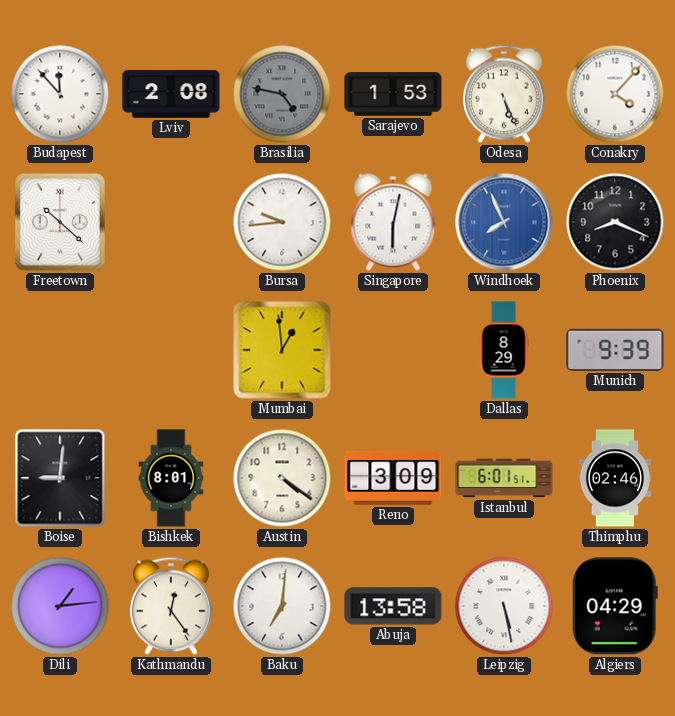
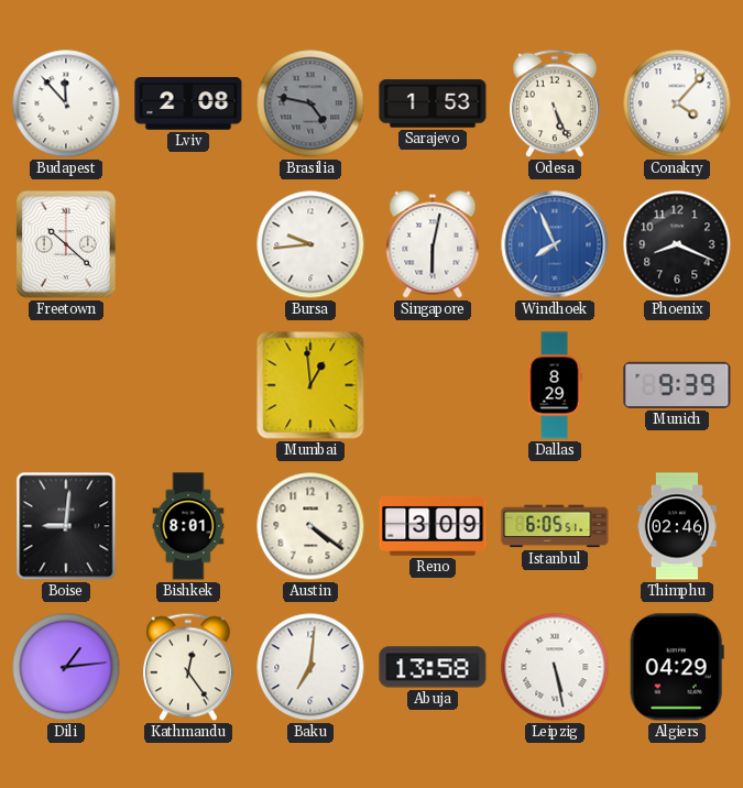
Istanbul: 6:01 -> 6:05 (555, 526)
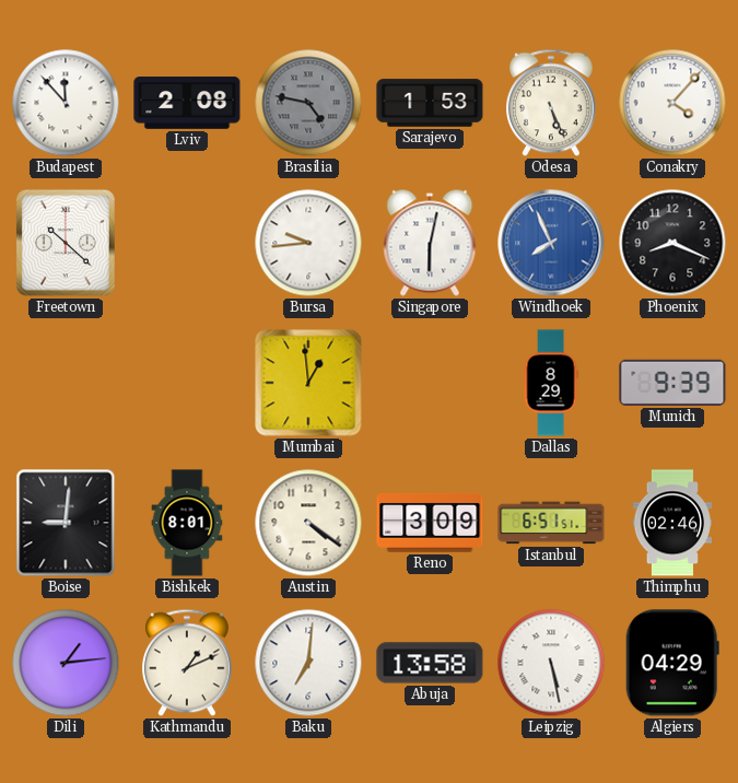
Istanbul: 6:05 -> 6:51 (551, 523)
Kathmandu: 12:24 -> 1:11 (188, 663)
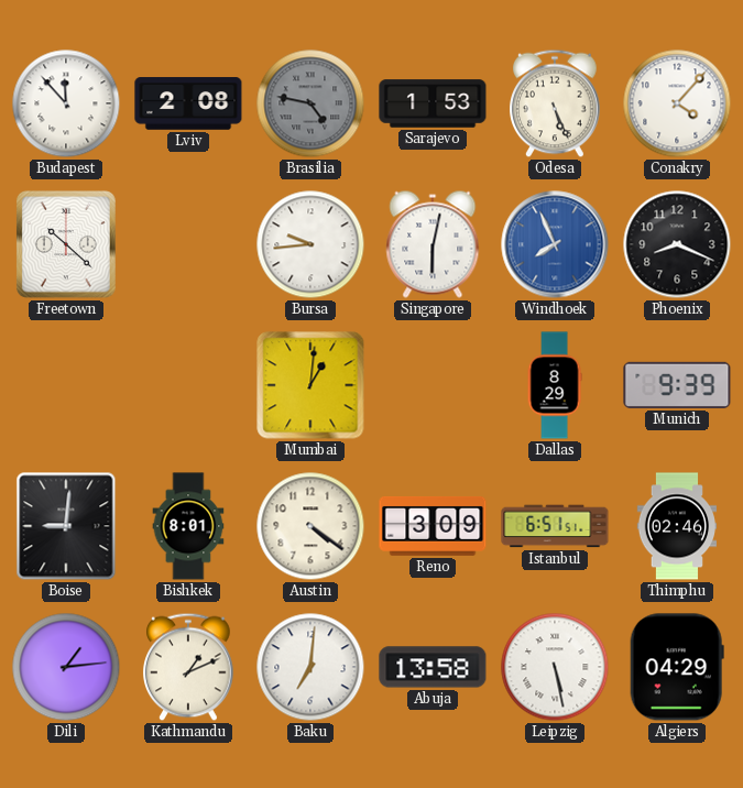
Mumbai: 12:59 -> 1:01 (310, 385)
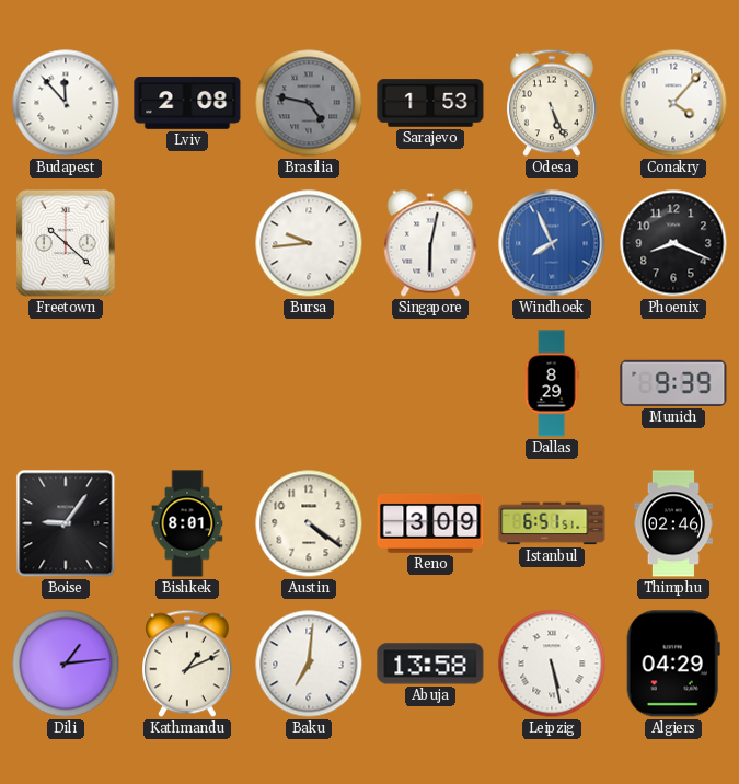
Mumbai: 1:01 -> none (310, 385)
Boise: 9:01 -> 9:06 (66, 523)
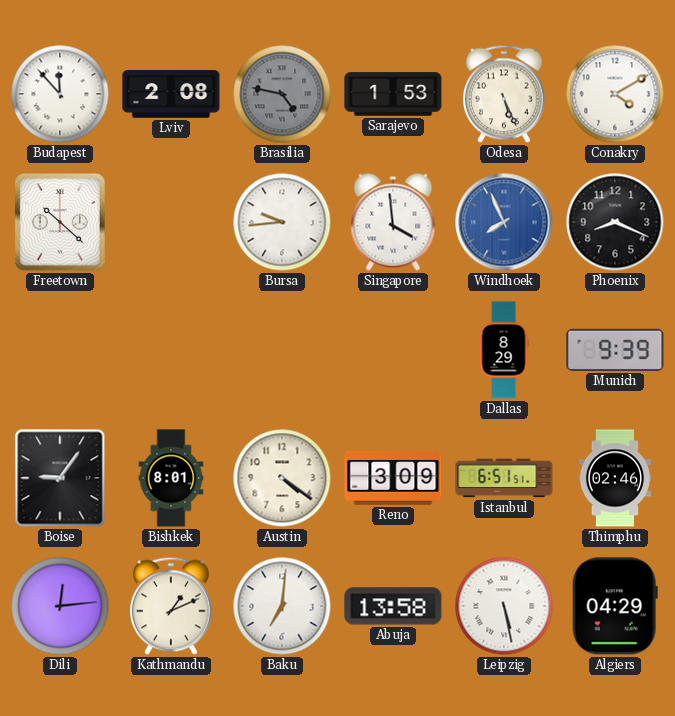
Conakry: 4:07 -> 4:10 (615, 94)
Singapore: 6:02 -> 3:59 (393, 222)
Dili: 1:14 -> 12:14 (60, 606)
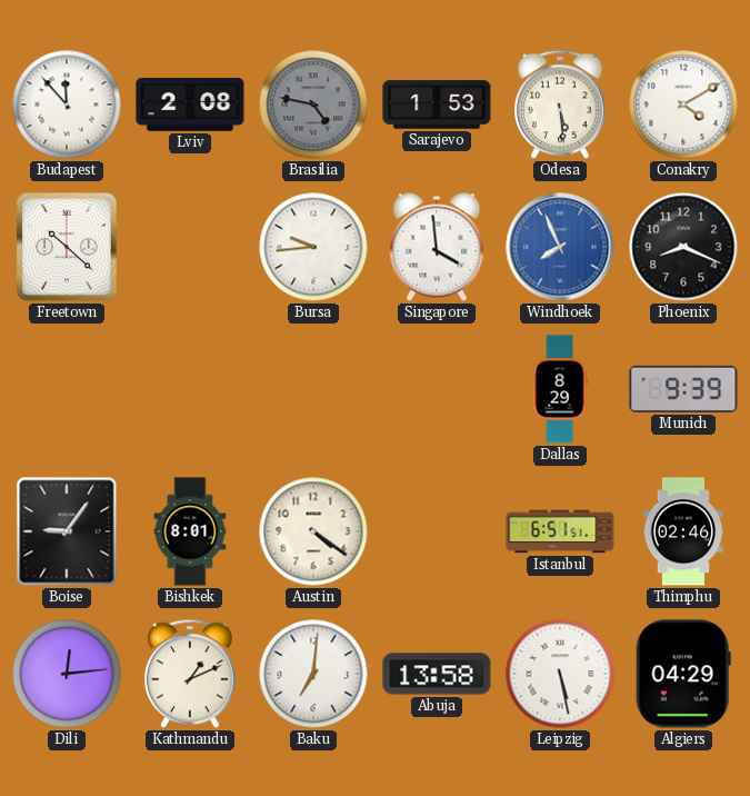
Odesa: 5:26 -> 5:29 (561, 105)
Reno: 3:09 -> none (393, 478)
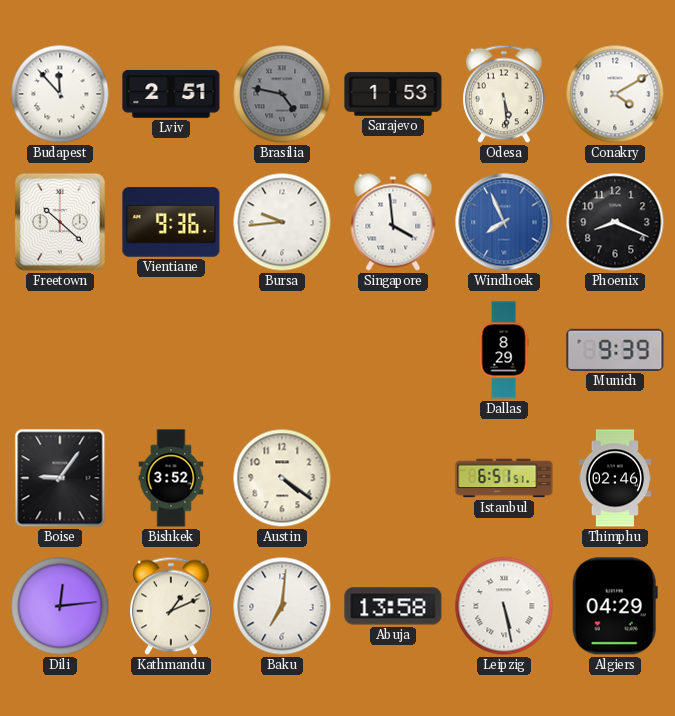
Lviv: 2:08 -> 2:51 (171, 94)
Vientiane: none -> 9:36 (171, 222)
Bishkek: 8:01 -> 3:52 (171, 478)
